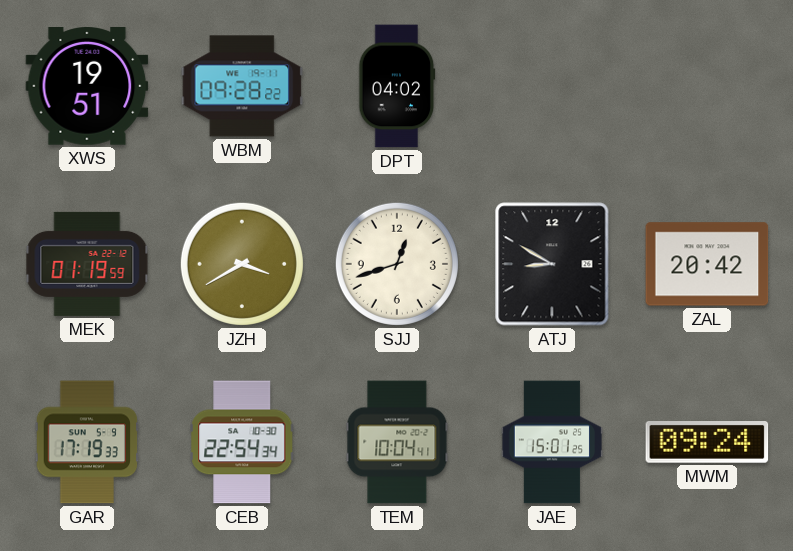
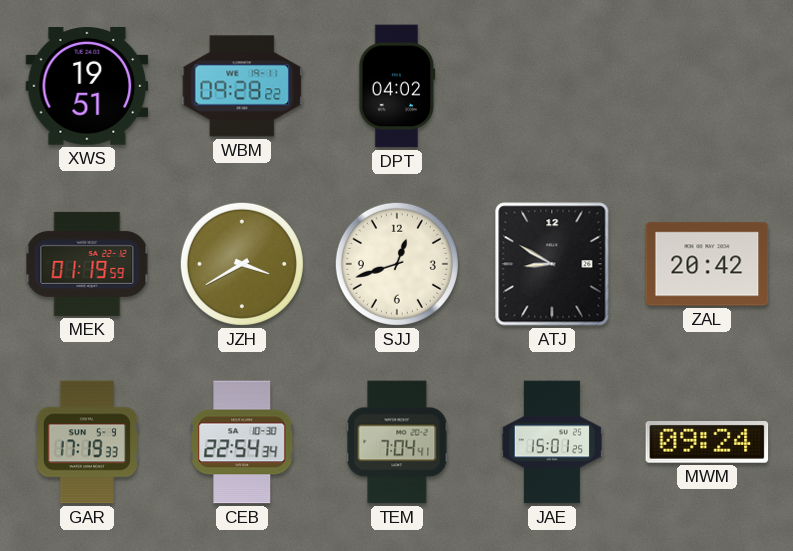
TEM: 10:04 -> 7:04 (397, 442)
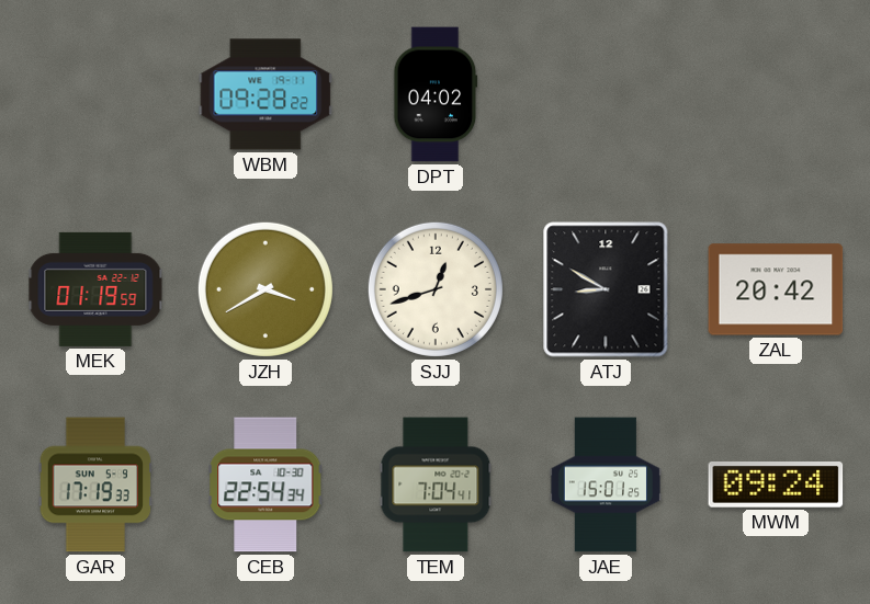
XWS: 19:51 -> none (87, 87)
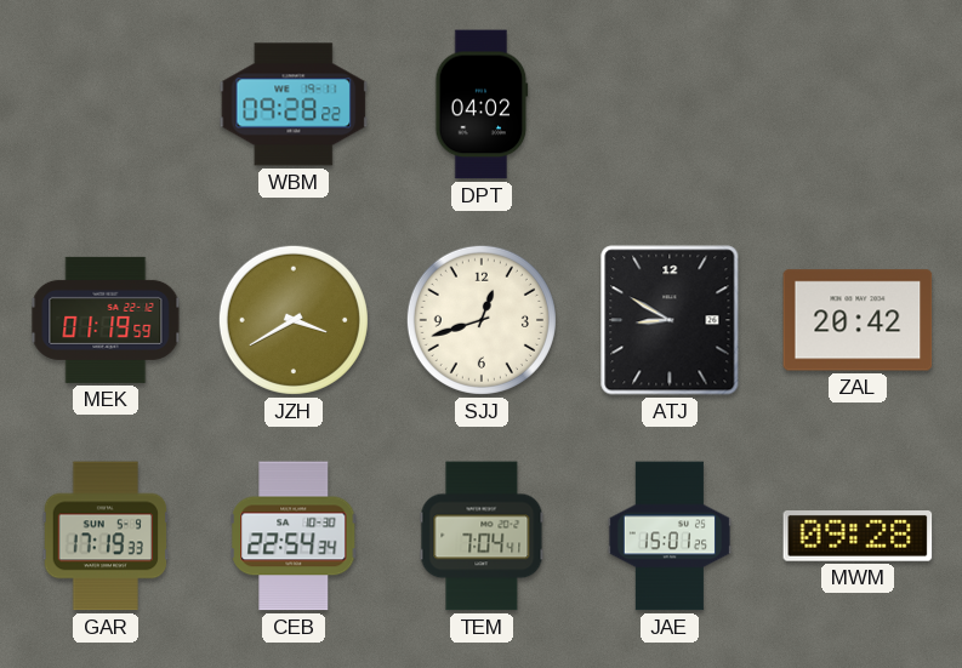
MWM: 09:24 -> 09:28 (858, 537)
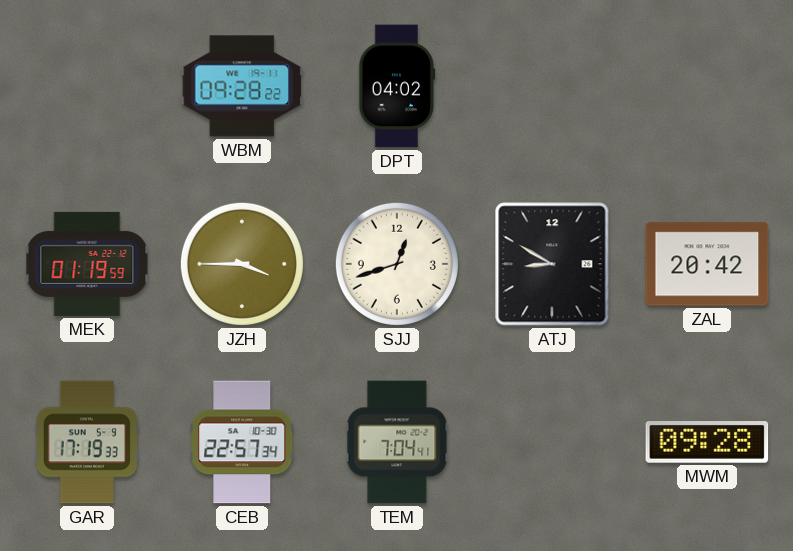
JZH: 3:40 -> 3:45 (242, 264)
CEB: 22:54 -> 22:57 (242, 442)
JAE: 15:01 -> none (668, 536)
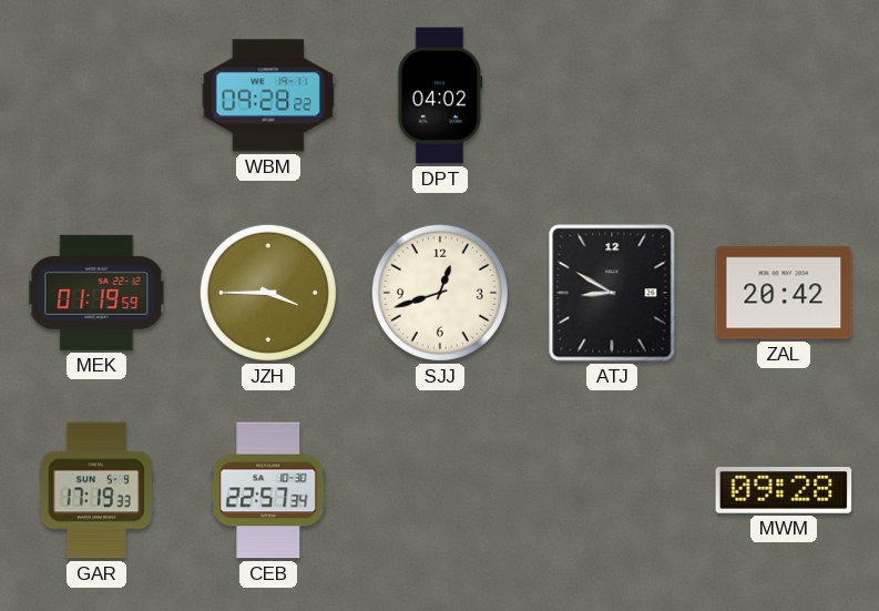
TEM: 7:04 -> none (397, 442)
